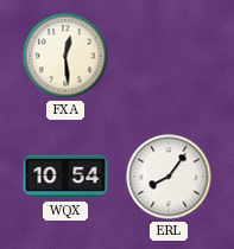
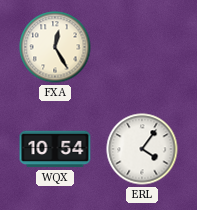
FXA: 12:29 -> 12:25 (55, 47)
ERL: 8:06 -> 4:06 (142, 149)
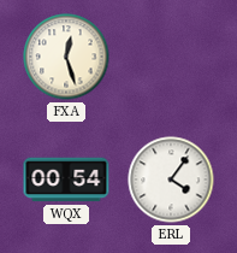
FXA: 12:25 -> 12:27 (66, 57)
WQX: 10:54 -> 00:54 (66, 180)
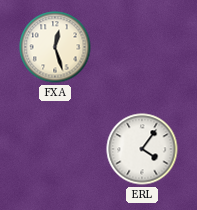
WQX: 00:54 -> none (66, 180)
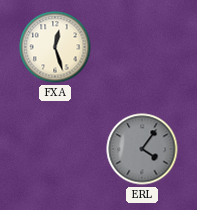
ERL dial: white -> grey (142, 149)
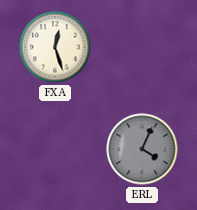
ERL: 4:06 -> 4:04 (142, 149)
